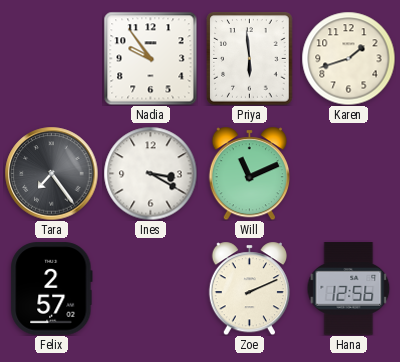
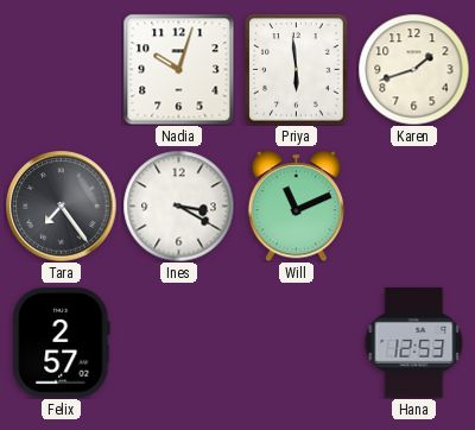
Nadia: 9:54 -> 10:03 (178, 69)
Zoe: 2:11 -> none (249, 288)
Hana: 12:56 -> 12:53 (414, 343)
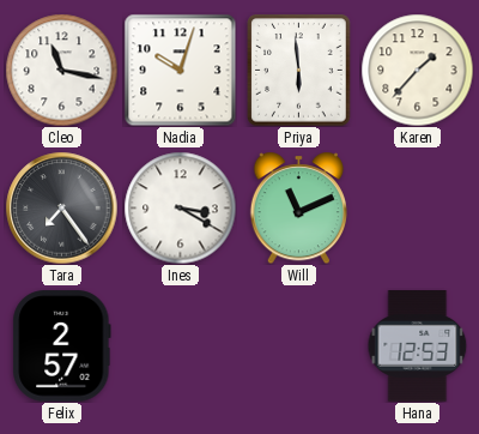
Cleo: none -> 11:17 (61, 70)
Karen: 1:42 -> 1:37 (417, 70)
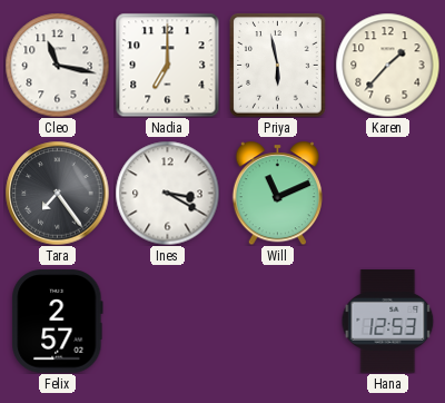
Nadia: 10:03 -> 7:00 (167, 65)
Priya: 5:59 -> 5:58 (278, 66)
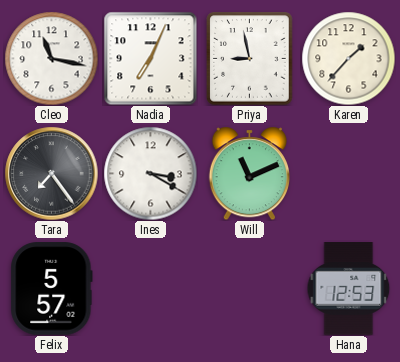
Nadia: 7:00 -> 7:04 (150, 58)
Priya: 5:58 -> 8:58 (250, 59)
Felix: 2:57 -> 5:57 (52, 289)
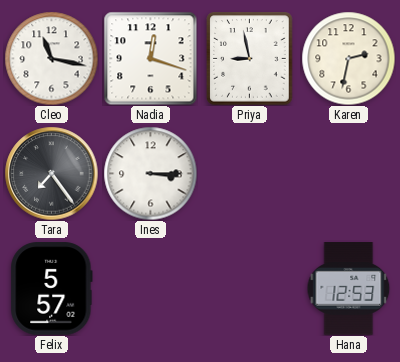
Nadia: 7:04 -> 12:18 (150, 58)
Karen: 1:37 -> 2:32 (348, 58)
Ines: 3:20 -> 3:15 (150, 173)
Will: 11:11 -> none (249, 173)
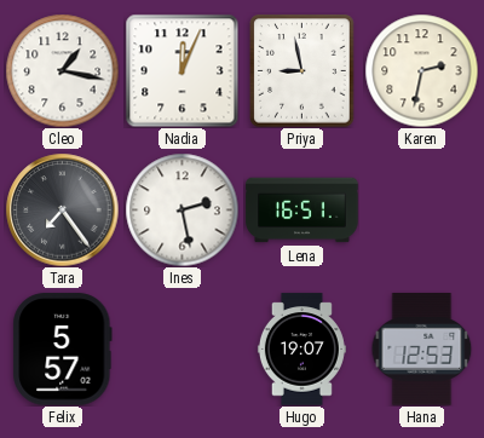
Cleo: 11:17 -> 1:17 (62, 70)
Nadia: 12:18 -> 12:04 (181, 70)
Ines: 3:15 -> 2:28 (181, 209)
Lena: none -> 16:51 (302, 211)
Hugo: none -> 19:07 (301, 350)
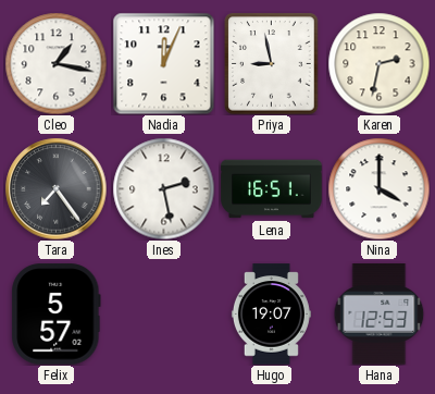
Nina: none -> 4:00 (378, 188)
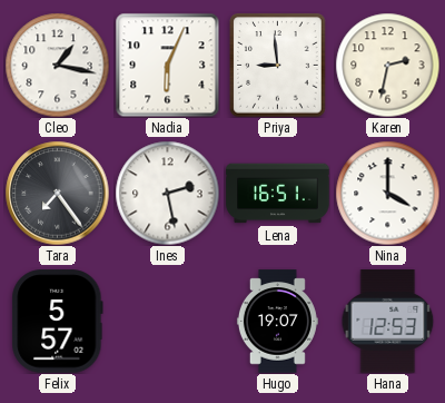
Nadia: 12:04 -> 6:04 (167, 65)
Priya: 8:58 -> 8:59 (278, 66)
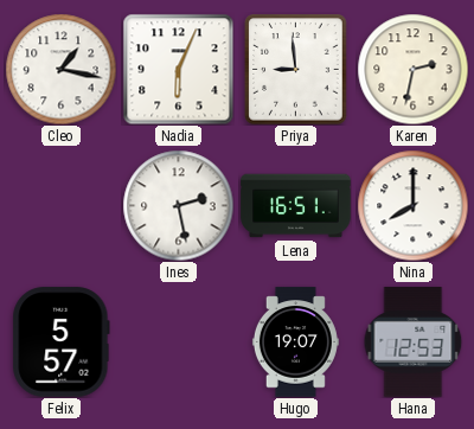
Tara: 7:24 -> none (57, 193)
Nina: 4:00 -> 8:00 (412, 205)
